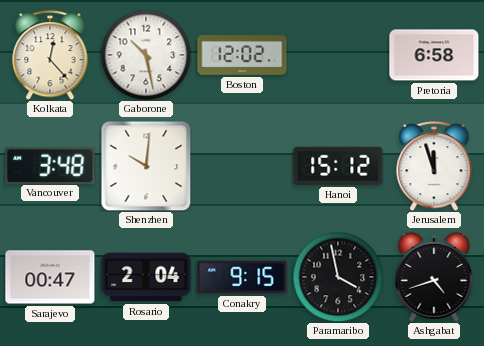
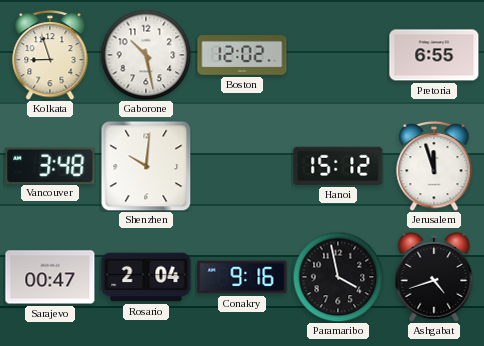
Kolkata: 12:23 -> 8:57 (50, 55)
Pretoria: 6:58 -> 6:55 (434, 55)
Conakry: 9:15 -> 9:16 (242, 277)
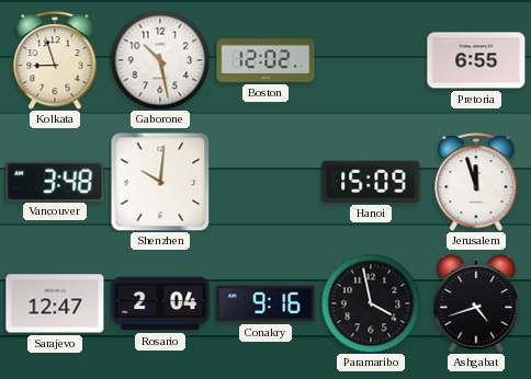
Hanoi: 15:12 -> 15:09 (371, 182)
Sarajevo: 00:47 -> 12:47 (55, 303)
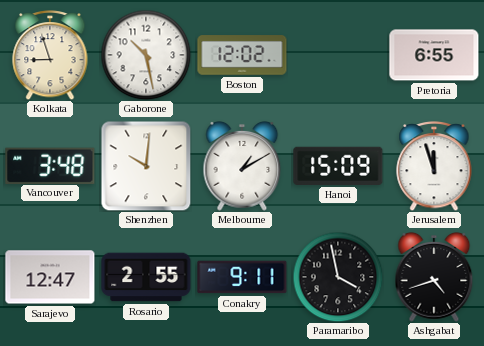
Melbourne: none -> 1:10 (242, 166)
Rosario: 2:04 -> 2:55 (146, 277)
Conakry: 9:16 -> 9:11 (242, 277)
